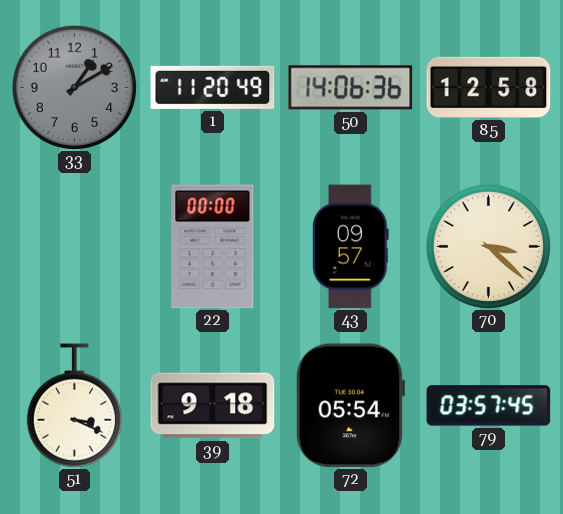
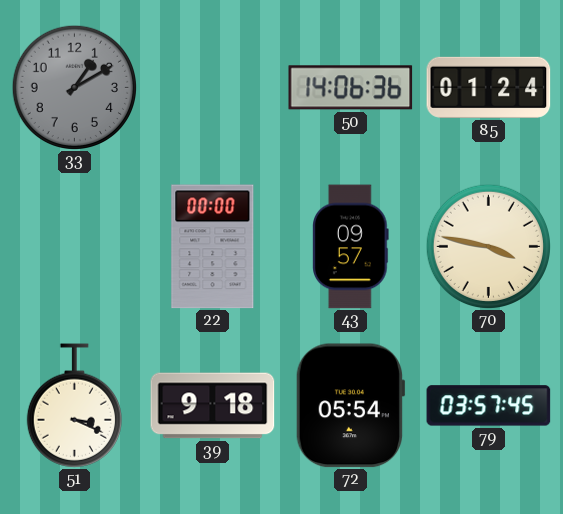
1: 11:20 -> none (213, 87)
85: 12:58 -> 01:24 (489, 87)
70: 3:22 -> 3:47 (488, 246)
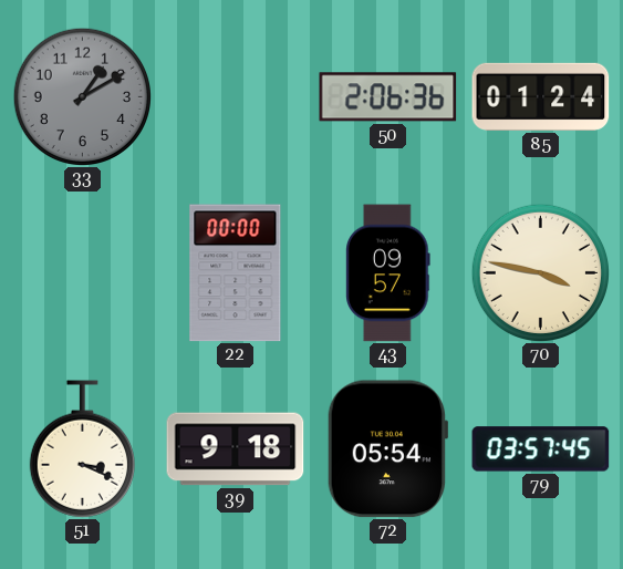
50: 14:06 -> 2:06 (388, 97)
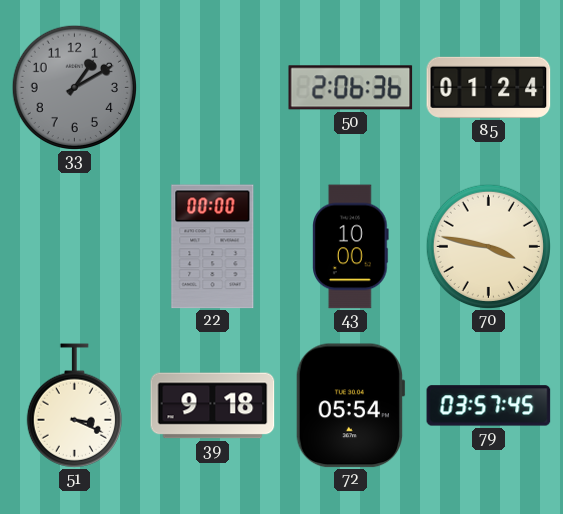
43: 09:57 -> 10:00 (351, 247)
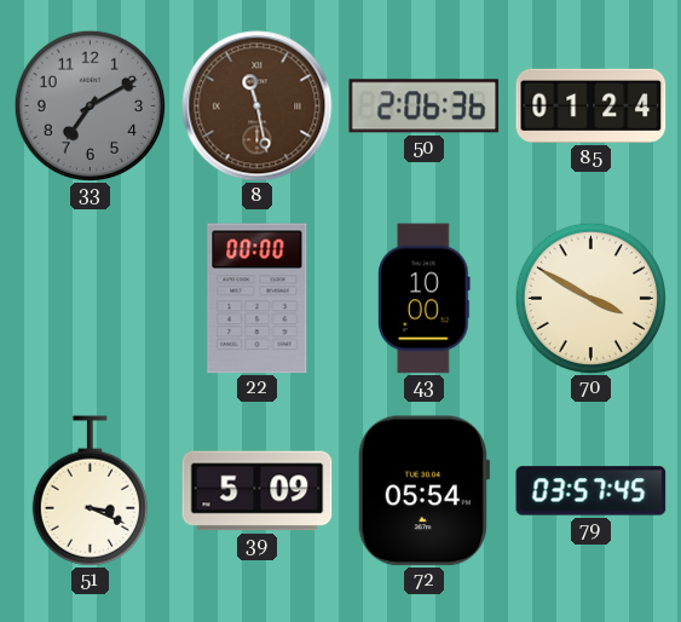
33: 1:10 -> 7:10 (90, 105)
8: none -> 11:28 (258, 106)
70: 3:47 -> 3:50 (590, 298)
39: 9:18 -> 5:09 (258, 491)
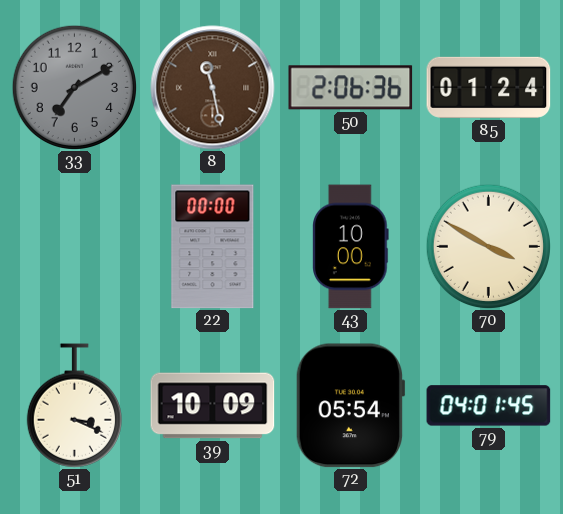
39: 5:09 -> 10:09 (213, 406)
79: 03:57 -> 04:01 (489, 406)
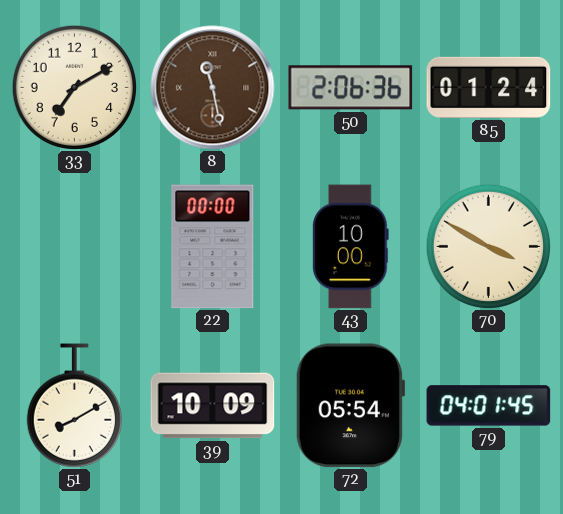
33 dial: grey -> cream (74, 87)
51: 3:19 -> 8:10 (74, 406)
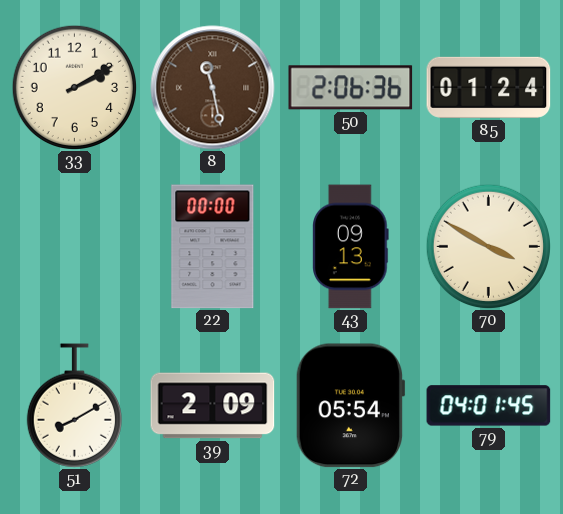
33: 7:10 -> 2:10 (74, 87)
43: 10:00 -> 09:13 (351, 247)
39: 10:09 -> 2:09 (213, 406)
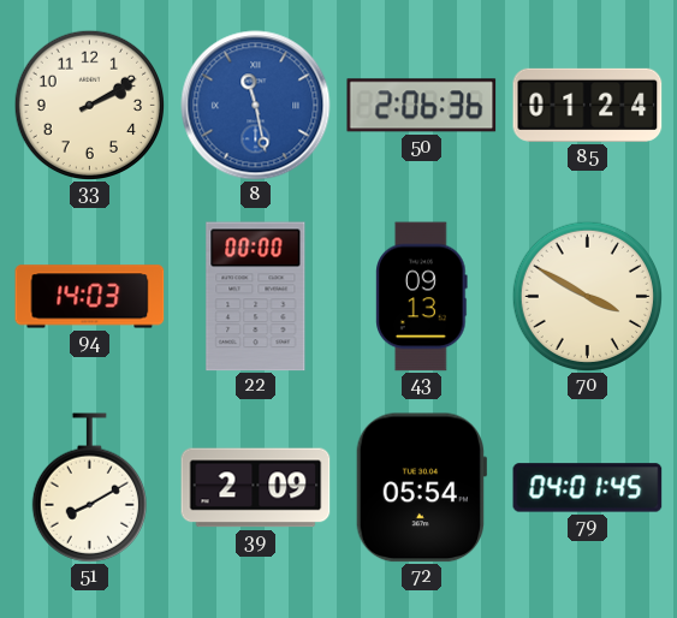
8 dial: brown -> blue (256, 106)
94: none -> 14:03 (90, 297)
